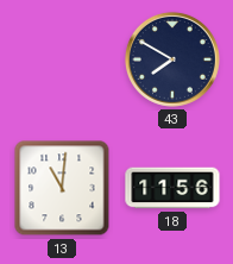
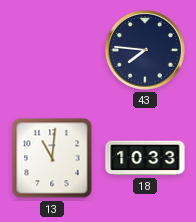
43: 7:50 -> 7:46 (145, 50)
18: 11:56 -> 10:33 (145, 158)
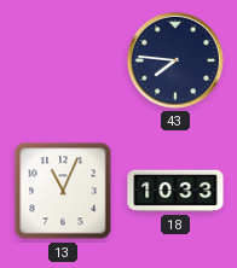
13: 11:01 -> 11:04 (63, 191)
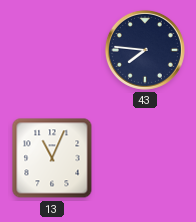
18: 10:33 -> none (175, 191)
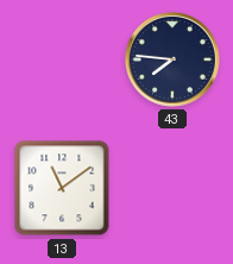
13: 11:04 -> 11:09 (62, 188)
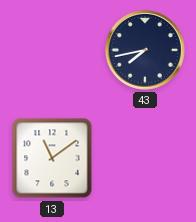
43: 7:46 -> 7:43 (145, 50)
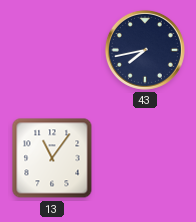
13: 11:09 -> 11:06 (52, 158)
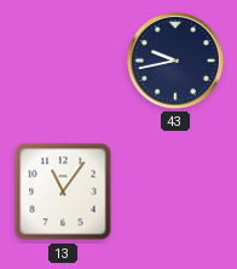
43: 7:43 -> 9:43 (175, 61)
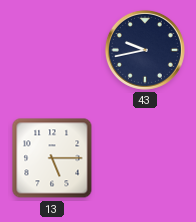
13: 11:06 -> 5:15 (52, 158)
